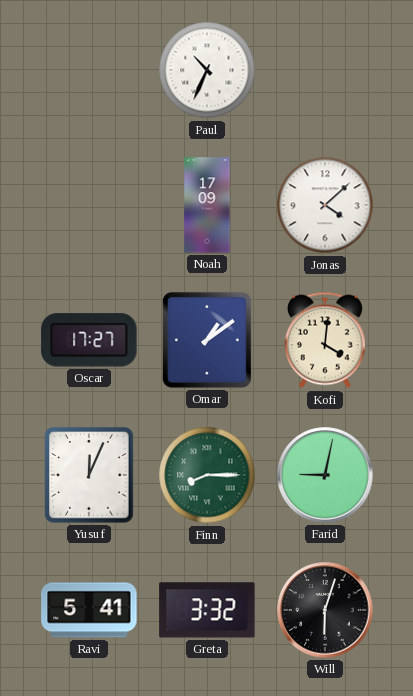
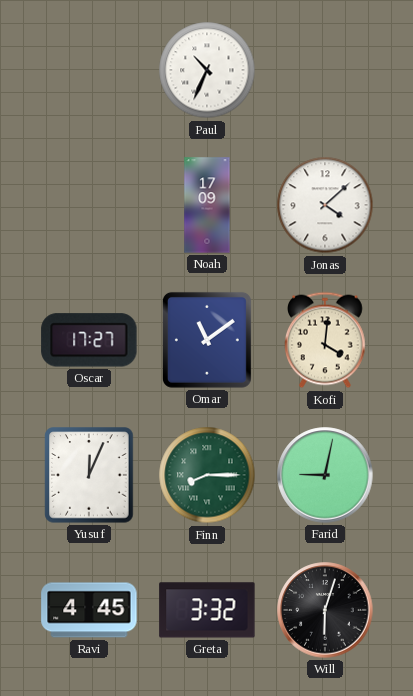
Omar: 1:09 -> 11:09 (207, 340)
Ravi: 5:41 -> 4:45 (89, 610)
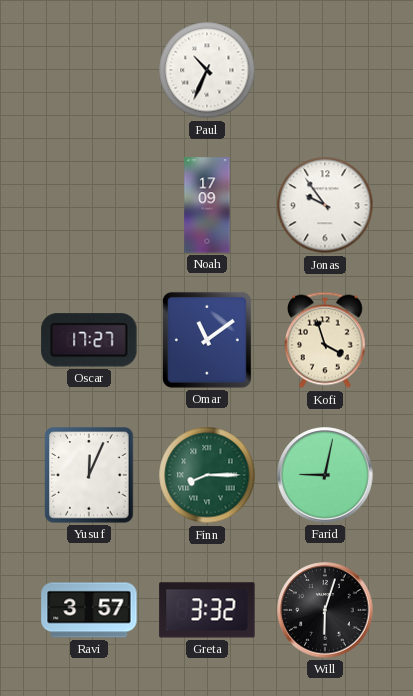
Jonas: 4:08 -> 9:54 (325, 205)
Kofi: 4:01 -> 3:57 (326, 340)
Ravi: 4:45 -> 3:57 (89, 610)
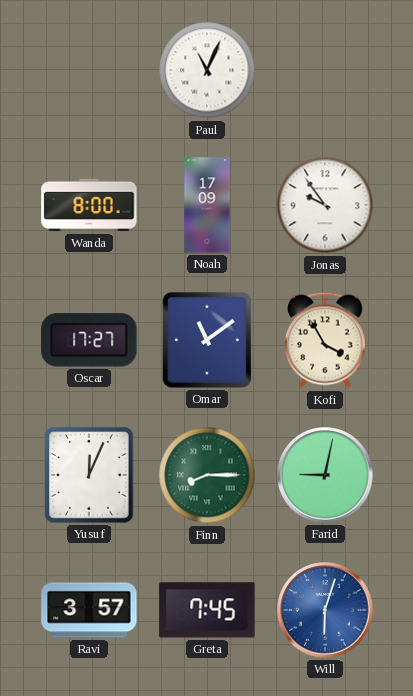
Paul: 10:34 -> 11:04 (207, 70)
Wanda: none -> 8:00 (89, 205)
Kofi: 3:57 -> 3:55 (326, 340)
Greta: 3:32 -> 7:45 (207, 610)
Will dial: black -> blue (325, 610)
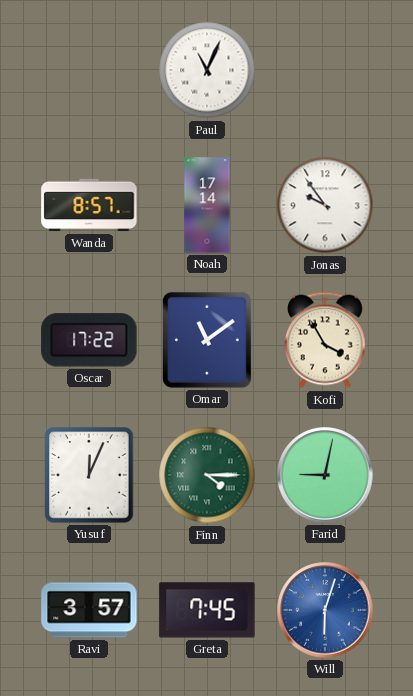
Wanda: 8:00 -> 8:57 (89, 205)
Noah: 17:09 -> 17:14 (207, 205)
Oscar: 17:27 -> 17:22 (89, 340)
Finn: 8:15 -> 4:15 (207, 475)
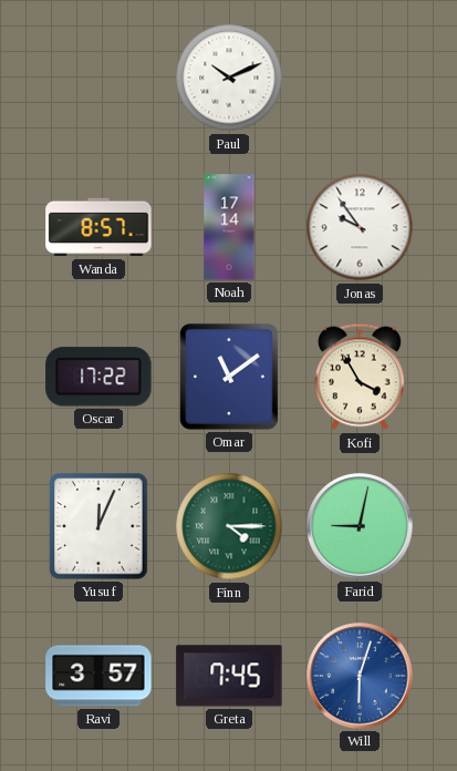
Paul: 11:04 -> 10:11 (229, 78)
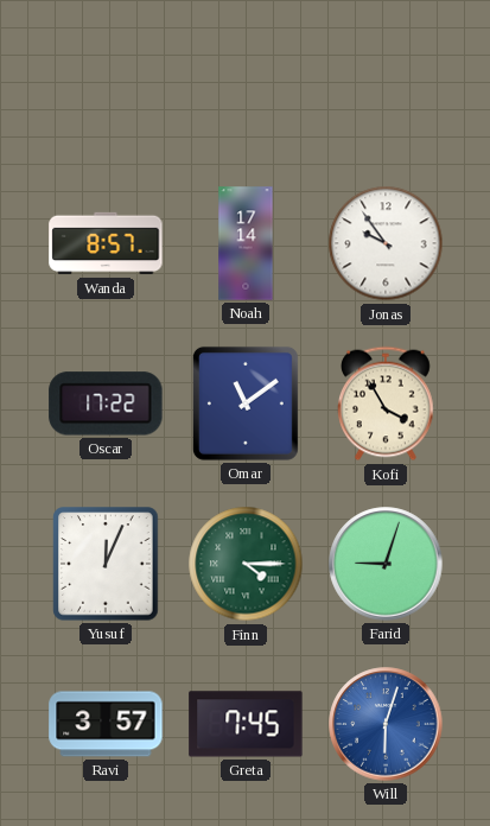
Paul: 10:11 -> none (229, 78)
Farid: 9:02 -> 9:03 (386, 564)
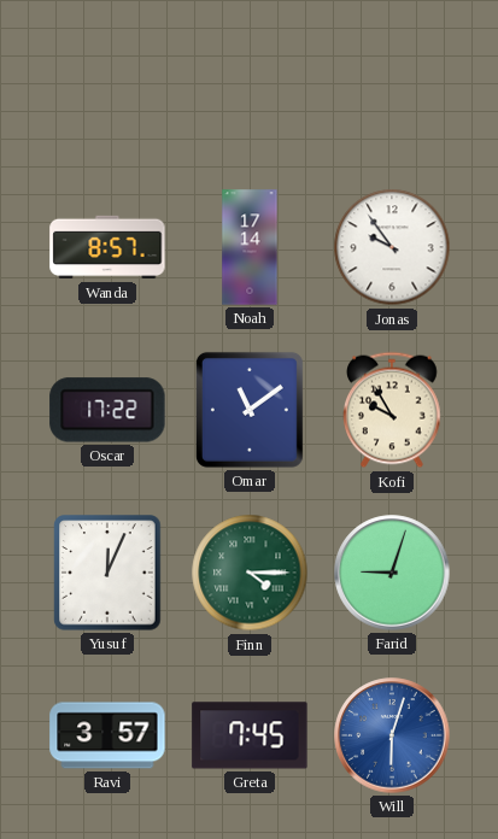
Kofi: 3:55 -> 9:55 (393, 410)
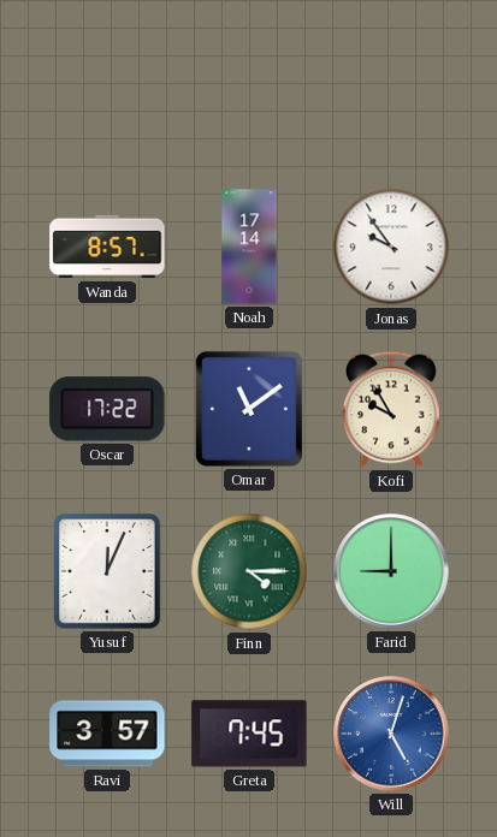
Farid: 9:03 -> 9:00 (391, 571)
Will: 6:03 -> 5:03 (391, 734)
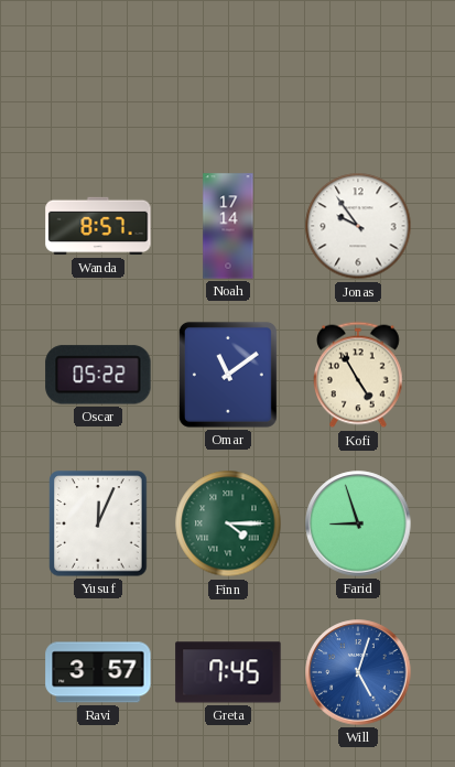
Oscar: 17:22 -> 05:22 (98, 375)
Kofi: 9:55 -> 4:55 (359, 375)
Farid: 9:00 -> 8:57 (358, 523)
